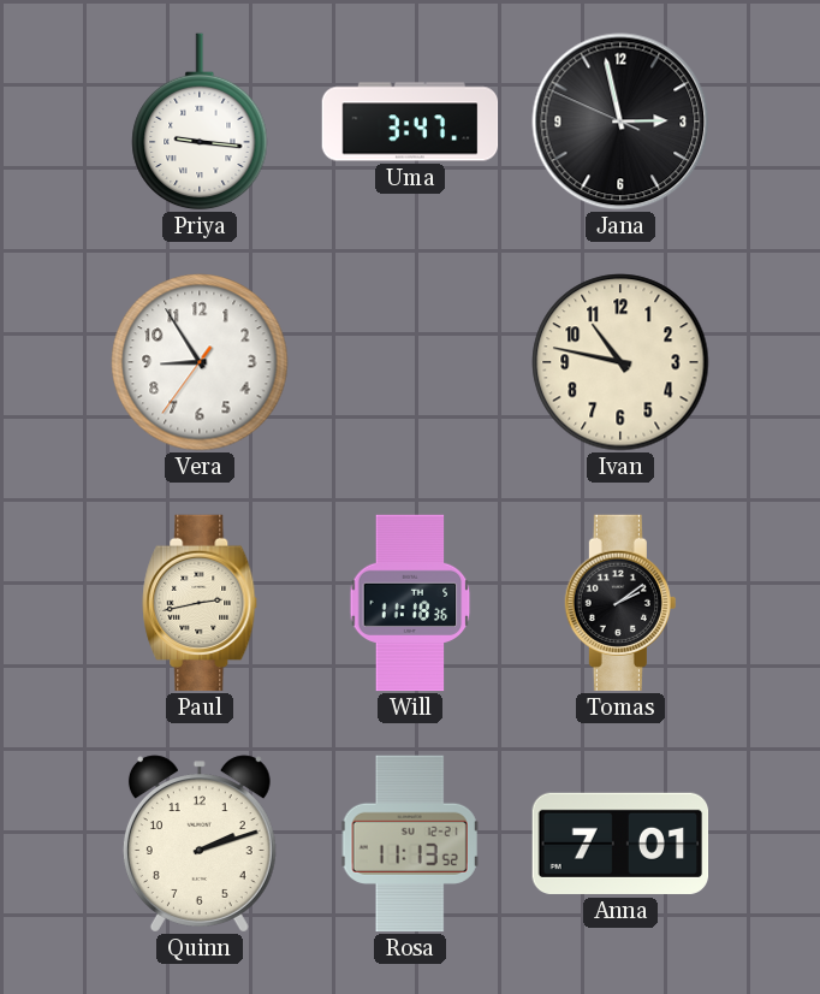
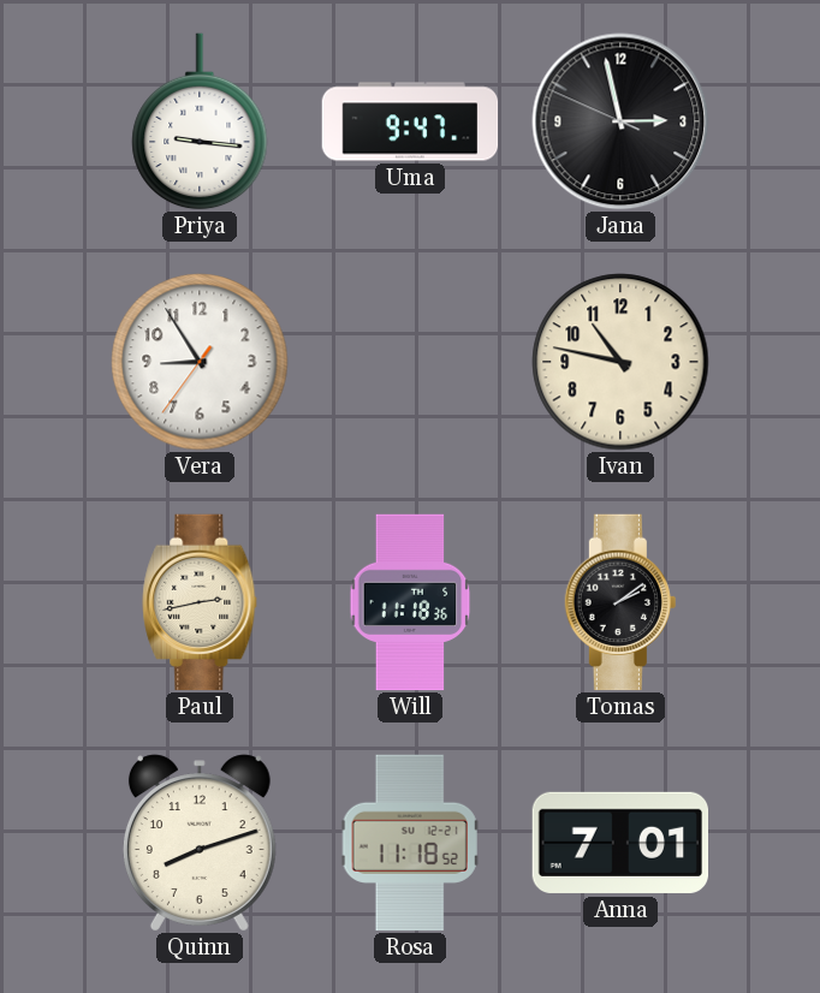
Uma: 3:47 -> 9:47 (410, 121)
Quinn: 2:12 -> 8:12 (200, 843)
Rosa: 11:13 -> 11:18 (410, 843)
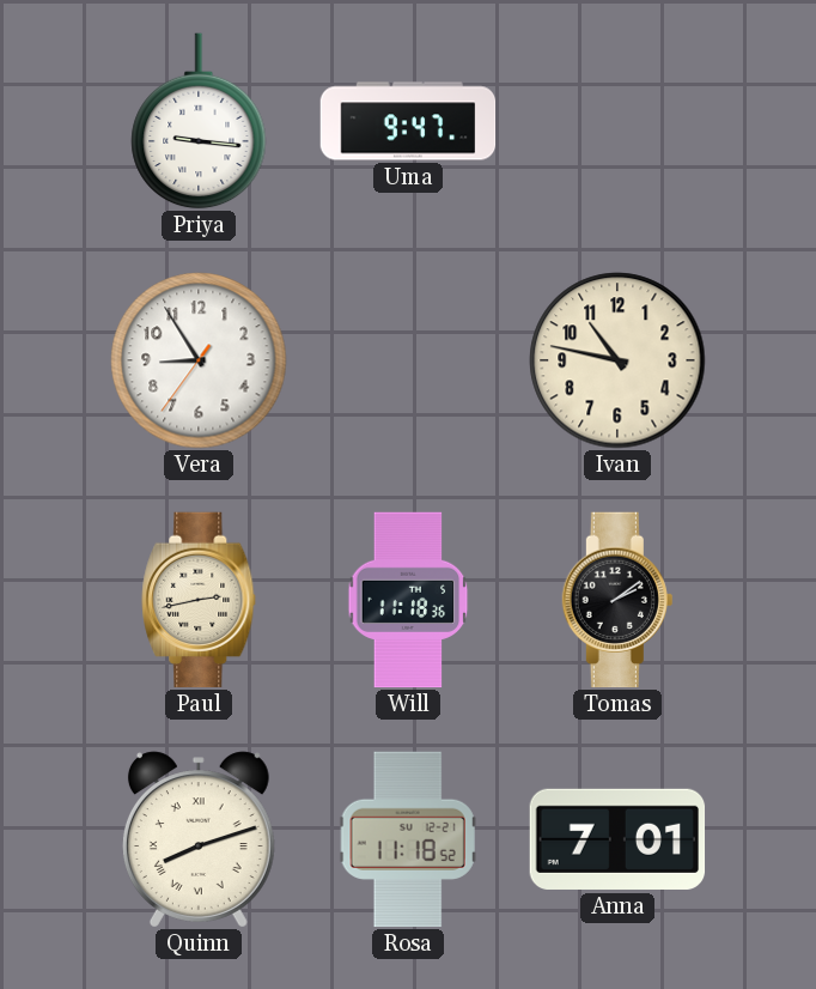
Jana: 2:57 -> none (620, 121)
Quinn numerals: Arabic -> Roman (199, 839)
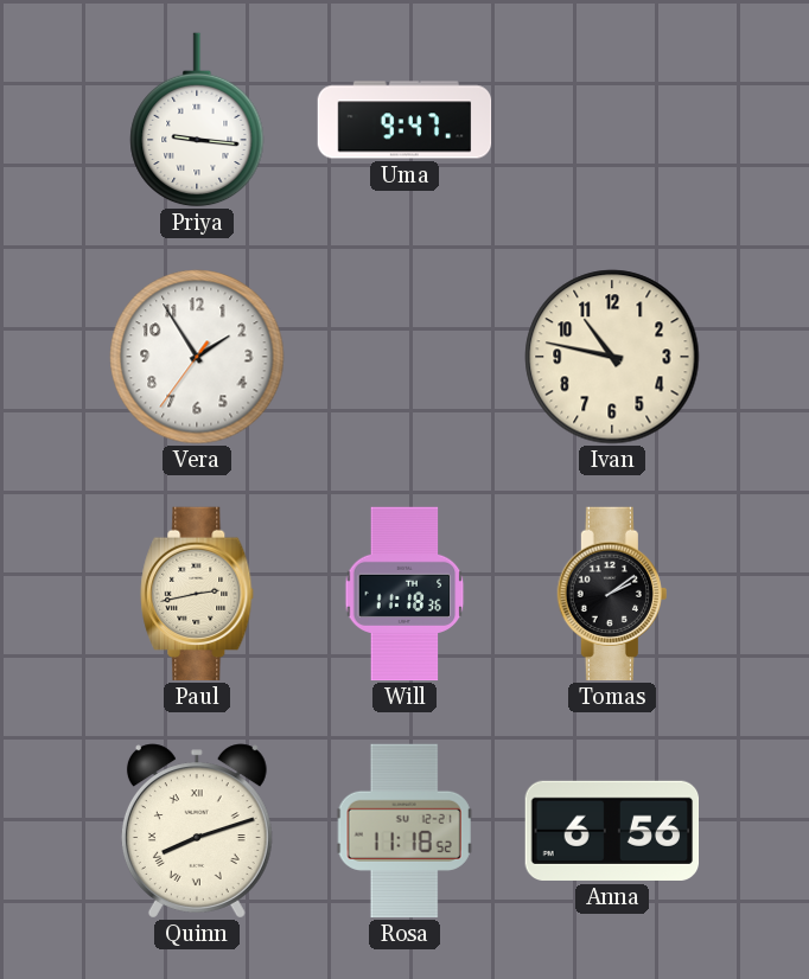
Vera: 8:54 -> 1:54 (197, 357)
Anna: 7:01 -> 6:56 (612, 831)
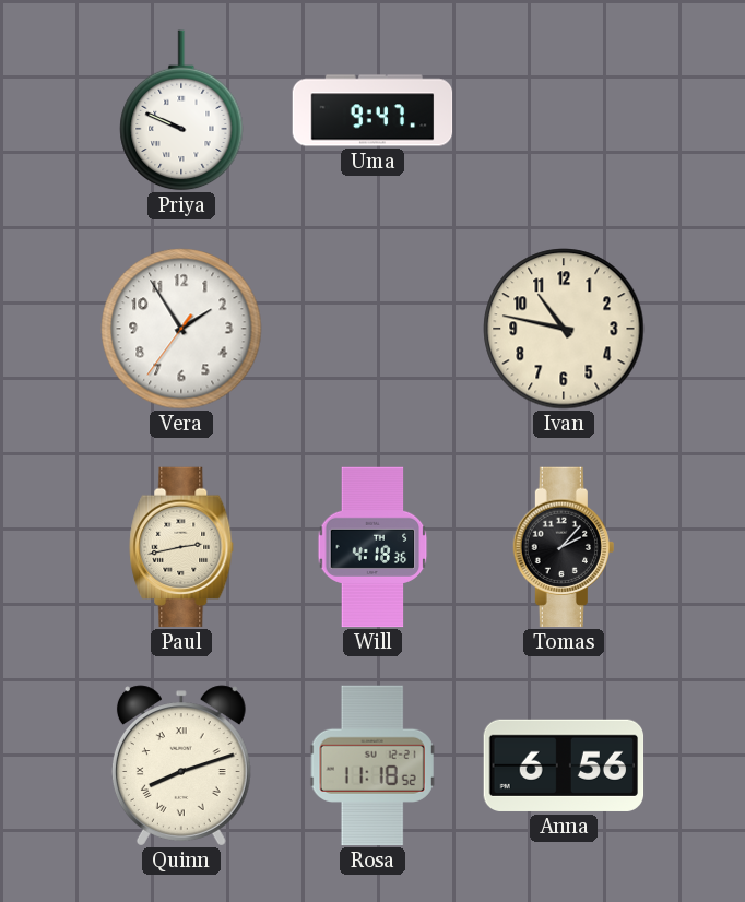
Priya: 9:16 -> 9:49 (181, 110)
Will: 11:18 -> 4:18 (372, 547)
Tomas: 2:09 -> 2:07 (564, 547)
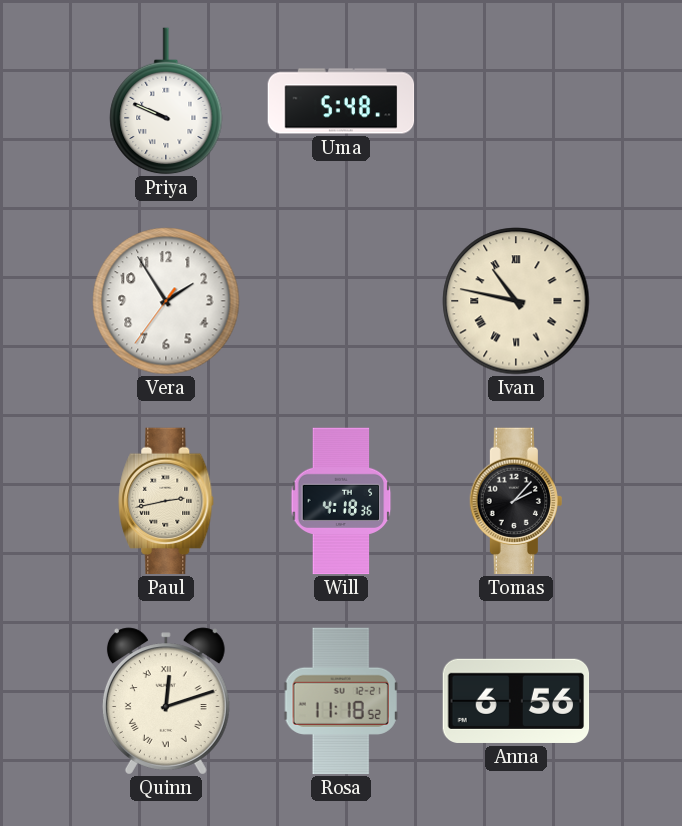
Uma: 9:47 -> 5:48 (341, 101)
Ivan numerals: Arabic -> Roman (516, 301)
Quinn: 8:12 -> 12:12 (166, 701)
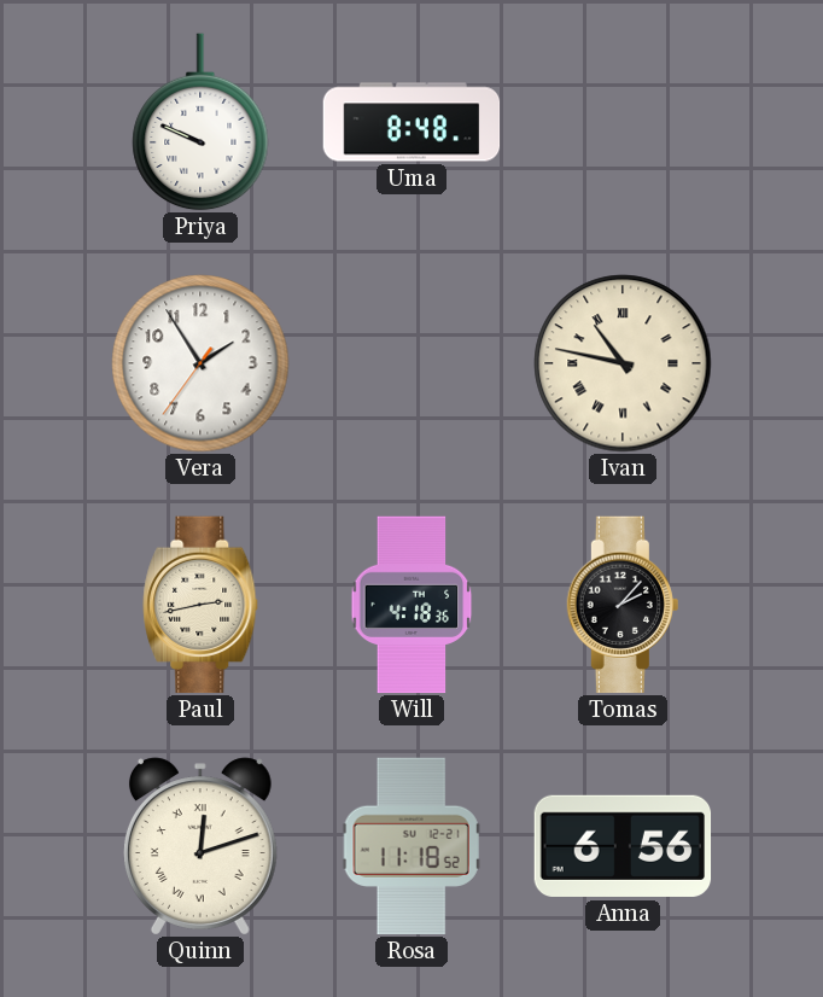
Uma: 5:48 -> 8:48 (411, 122)
